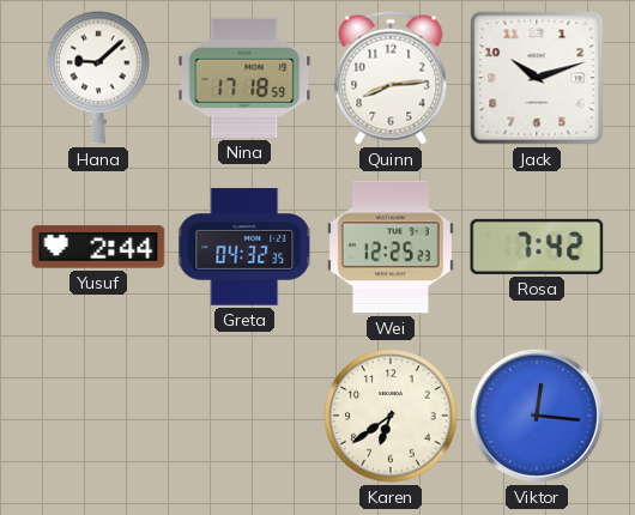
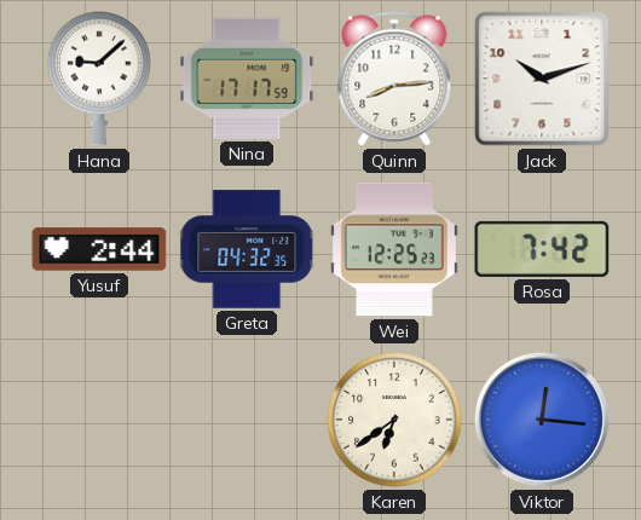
Nina: 17:18 -> 17:17 (247, 79)
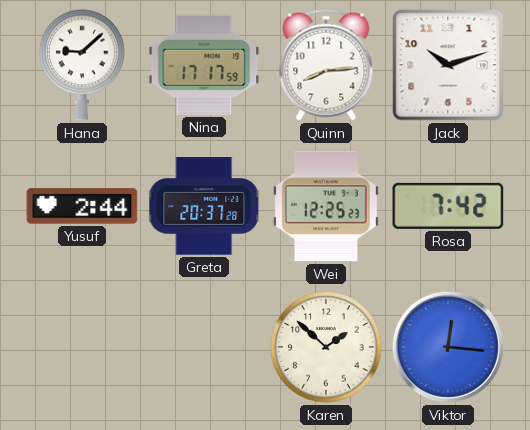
Greta: 04:32 -> 20:37 (205, 206)
Karen: 6:39 -> 1:52 (326, 347)
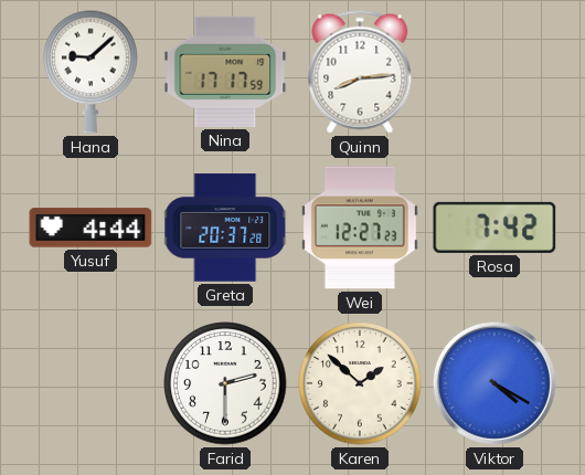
Jack: 10:12 -> none (448, 65)
Yusuf: 2:44 -> 4:44 (91, 228)
Wei: 12:25 -> 12:27 (360, 228)
Farid: none -> 2:30 (225, 383)
Viktor: 12:16 -> 4:20 (494, 383)
